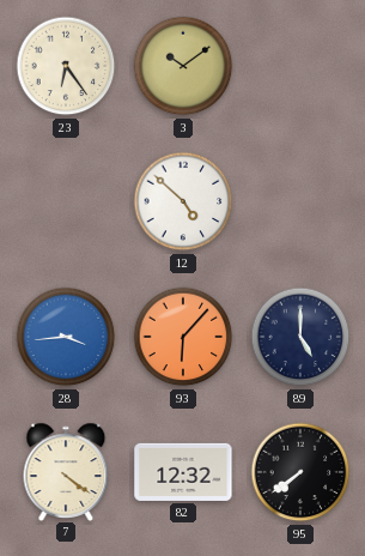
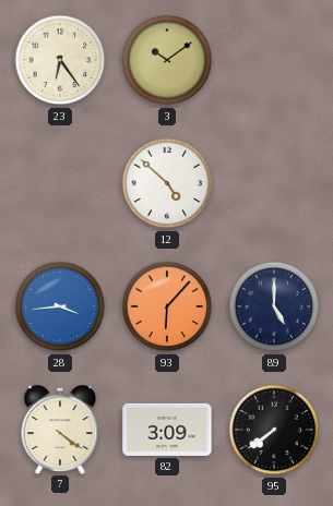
82: 12:32 -> 3:09 (167, 430)
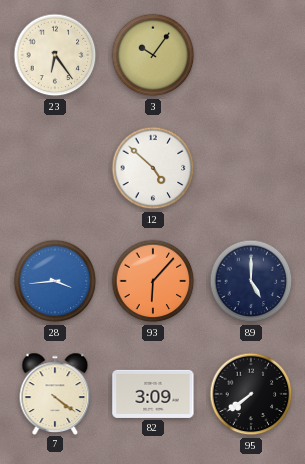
3: 10:09 -> 10:06 (153, 55)
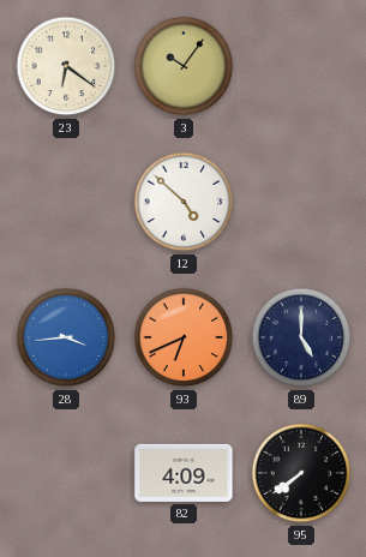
23: 6:24 -> 6:21 (66, 66)
93: 6:07 -> 6:41 (184, 337)
7: 4:21 -> none (55, 393)
82: 3:09 -> 4:09 (184, 473)
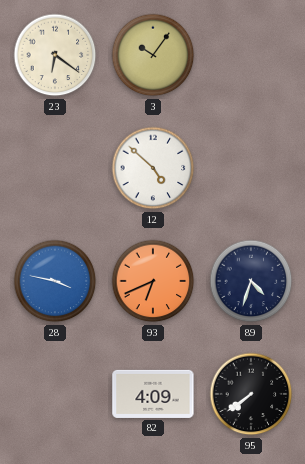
28: 3:44 -> 3:47 (55, 281)
89: 5:00 -> 4:33 (251, 281)
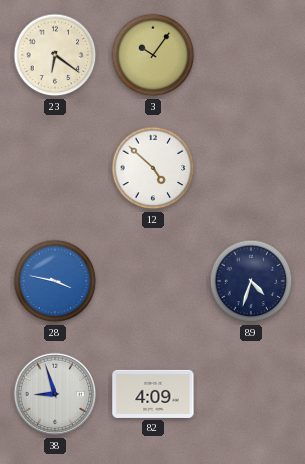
93: 6:41 -> none (153, 281)
38: none -> 8:57 (55, 394)
95: 7:39 -> none (251, 394)
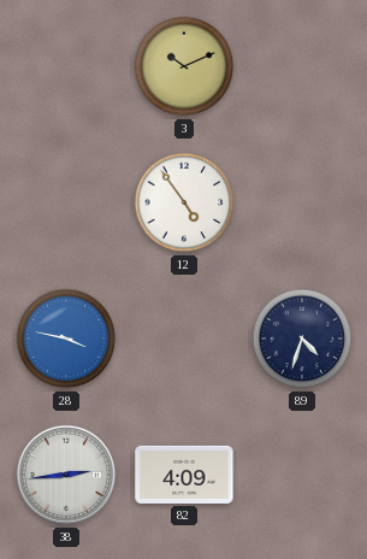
23: 6:21 -> none (55, 55)
3: 10:06 -> 10:11 (184, 66)
12: 4:52 -> 4:54 (184, 202)
38: 8:57 -> 2:44 (66, 475)
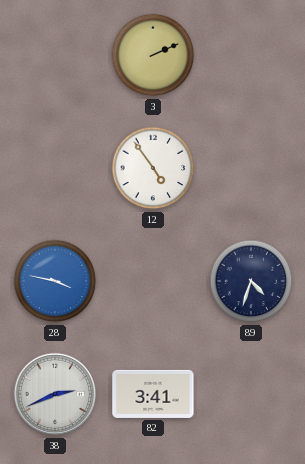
3: 10:11 -> 2:11 (153, 55)
38: 2:44 -> 2:41 (55, 394)
82: 4:09 -> 3:41 (153, 394)
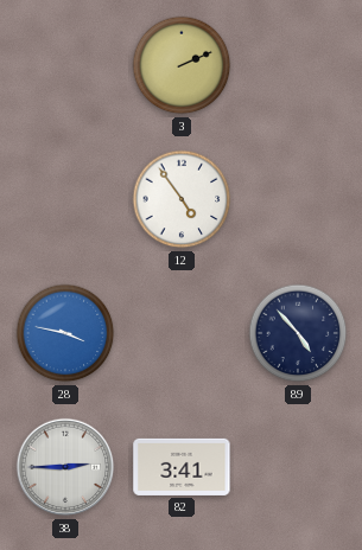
89: 4:33 -> 4:53 (298, 333)
38: 2:41 -> 2:45 (65, 467)
